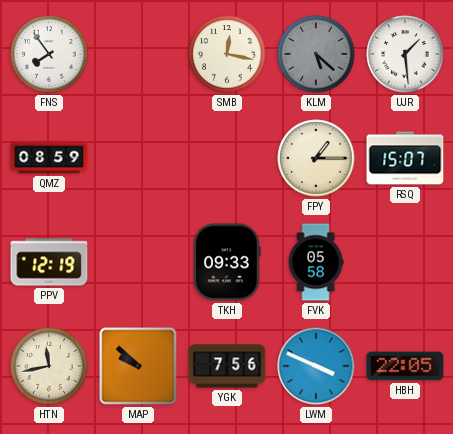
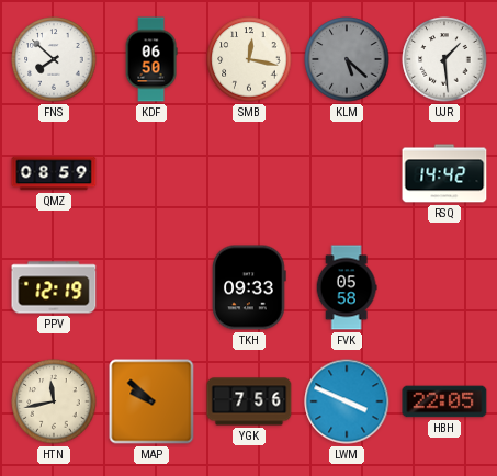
FNS: 7:54 -> 7:52 (54, 59)
KDF: none -> 06:50 (151, 59)
FPY: 1:15 -> none (316, 158)
RSQ: 15:07 -> 14:42 (444, 173)
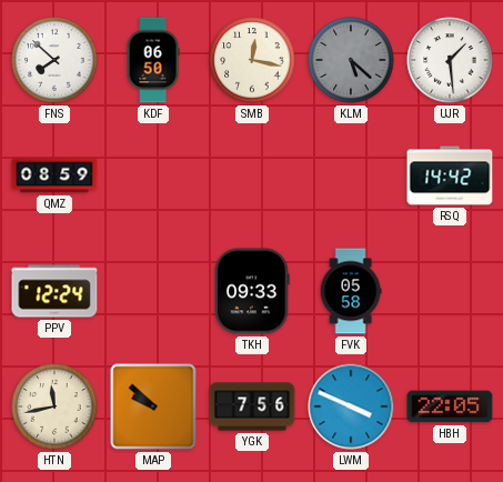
PPV: 12:19 -> 12:24 (54, 291)
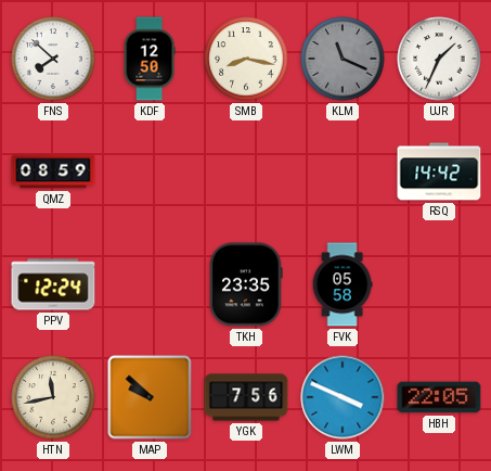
KDF: 06:50 -> 12:50 (150, 59)
SMB: 12:17 -> 8:17 (246, 59)
KLM: 5:22 -> 11:19 (343, 59)
UJR: 1:29 -> 1:34 (439, 59)
TKH: 09:33 -> 23:35 (246, 284)
